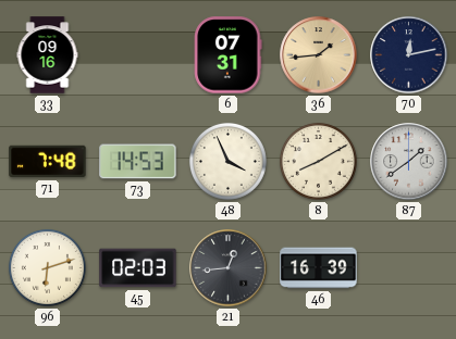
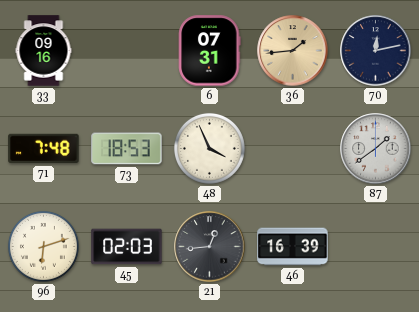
73: 14:53 -> 18:53 (127, 149)
8: 8:10 -> none (318, 161)
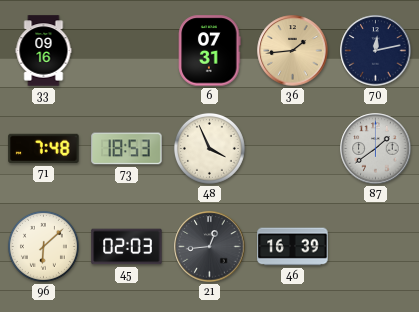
96: 6:12 -> 6:08 (43, 246)
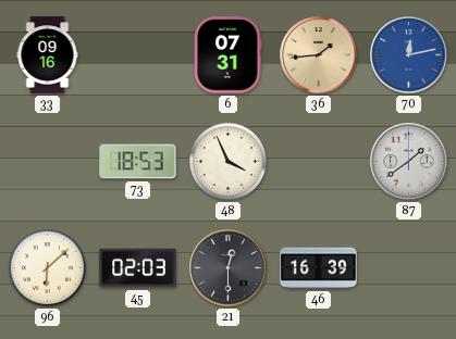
70 dial: navy -> blue (409, 55)
71: 7:48 -> none (44, 149)
21: 12:44 -> 12:30 (229, 268)
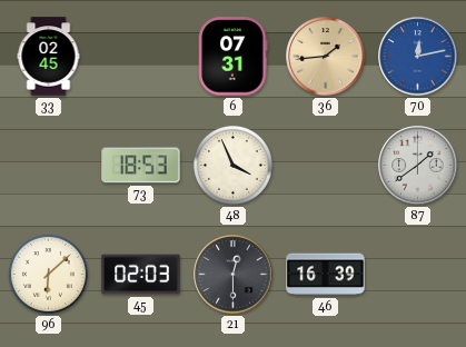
33: 09:16 -> 02:45 (49, 57)
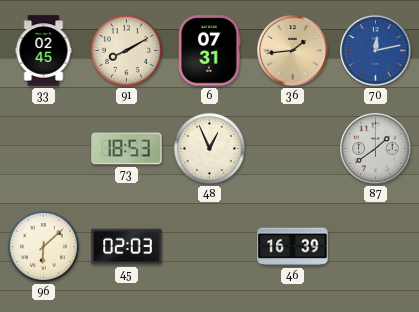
91: none -> 8:10 (126, 50)
48: 3:56 -> 12:56 (209, 148)
21: 12:30 -> none (234, 275)
